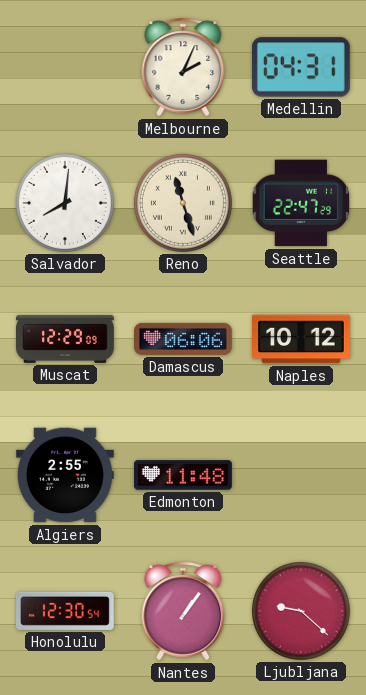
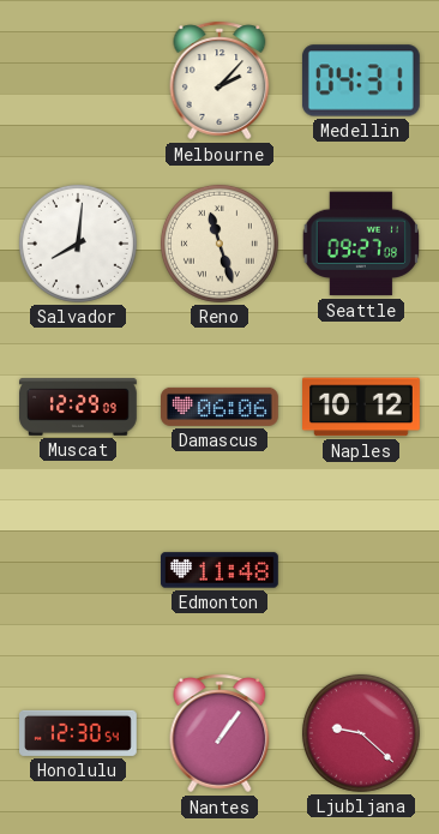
Melbourne: 2:04 -> 2:07 (220, 80)
Seattle: 22:47 -> 09:27 (361, 244)
Algiers: 2:55 -> none (65, 475)
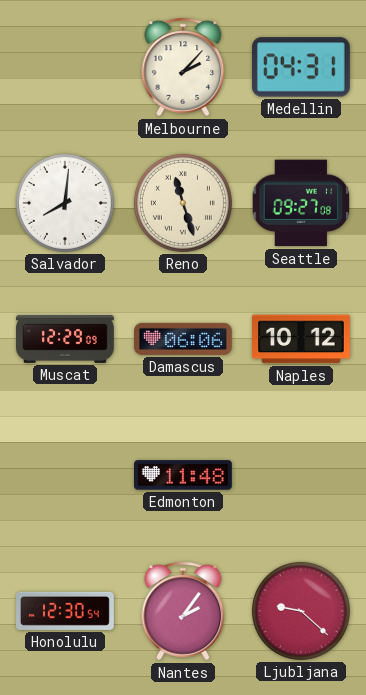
Nantes: 1:06 -> 2:06 (183, 611)
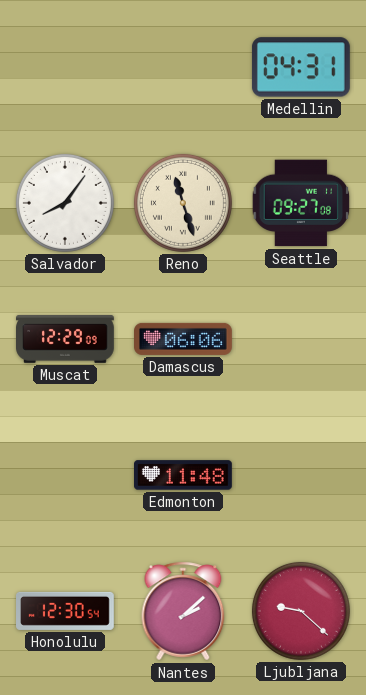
Melbourne: 2:07 -> none (183, 67)
Salvador: 8:01 -> 8:06 (65, 203)
Naples: 10:12 -> none (302, 339)
Nantes: 2:06 -> 2:08 (183, 611)
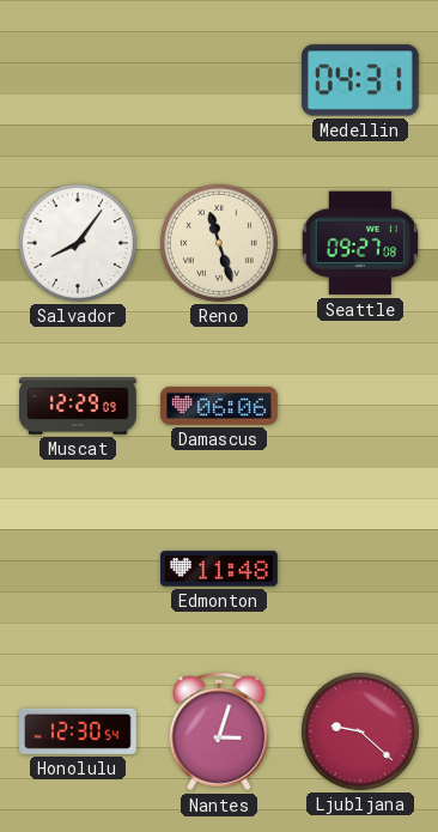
Nantes: 2:08 -> 3:03 (219, 731)
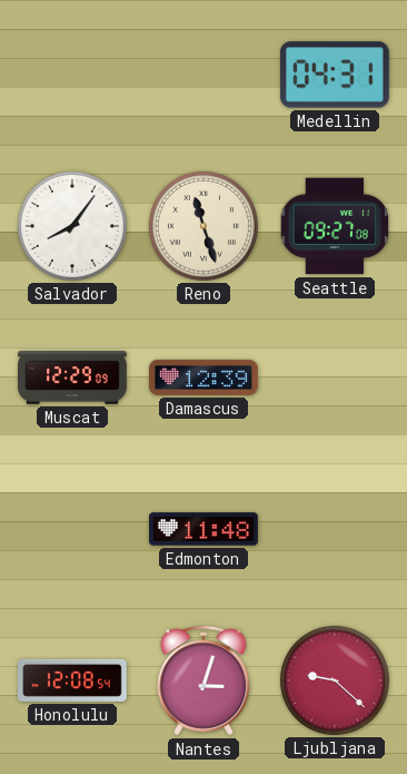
Damascus: 06:06 -> 12:39 (205, 378)
Honolulu: 12:30 -> 12:08 (73, 680)
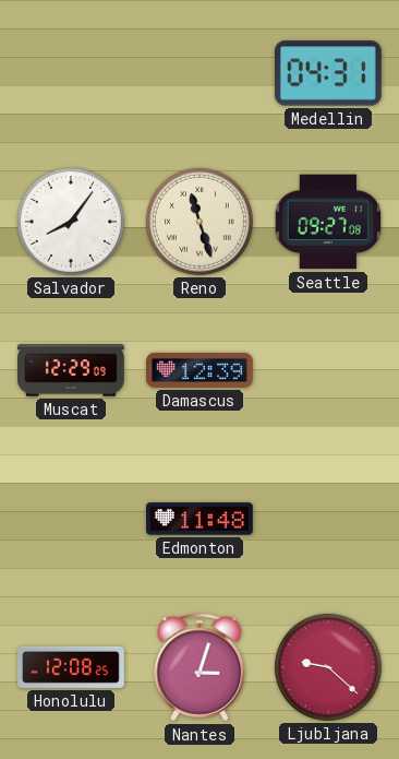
Honolulu: 12:08:54 -> 12:08:25 (72, 667)
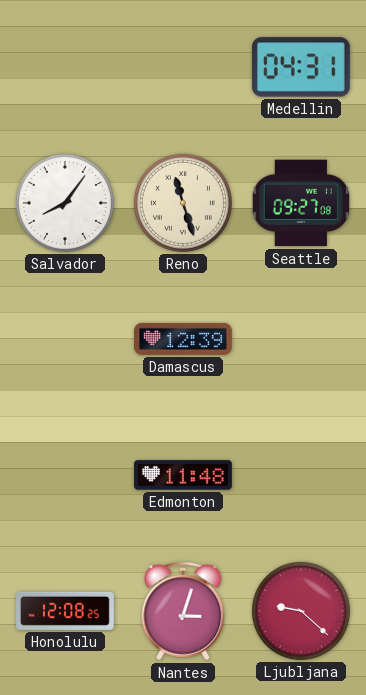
Muscat: 12:29 -> none (72, 371)
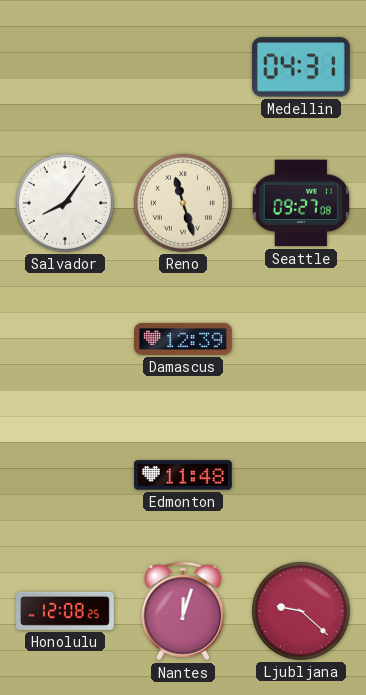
Nantes: 3:03 -> 12:03 (183, 611)
